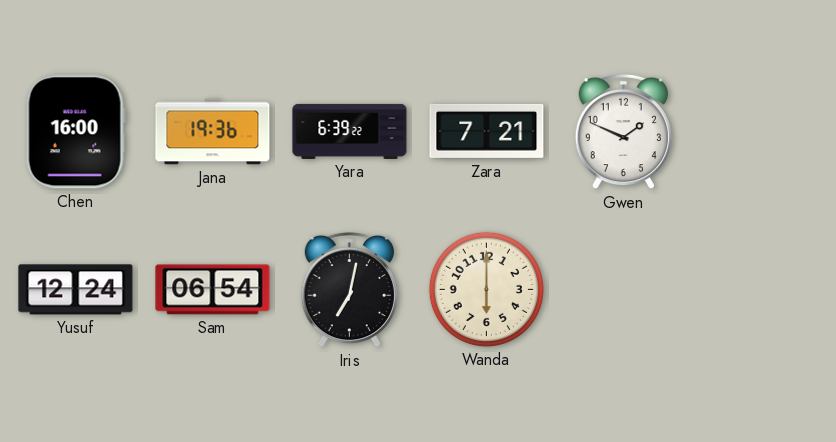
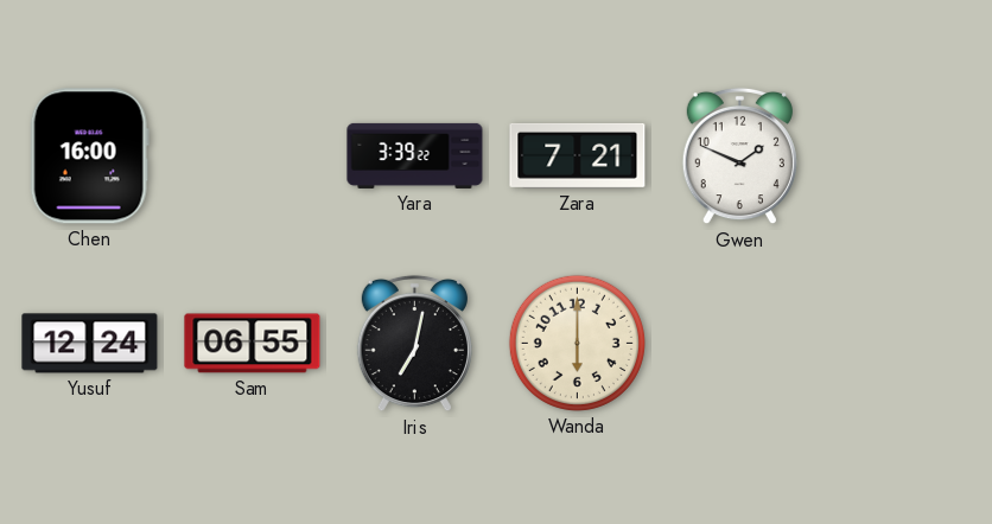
Jana: 19:36 -> none (213, 132)
Yara: 6:39 -> 3:39 (415, 155)
Sam: 06:54 -> 06:55 (253, 344)
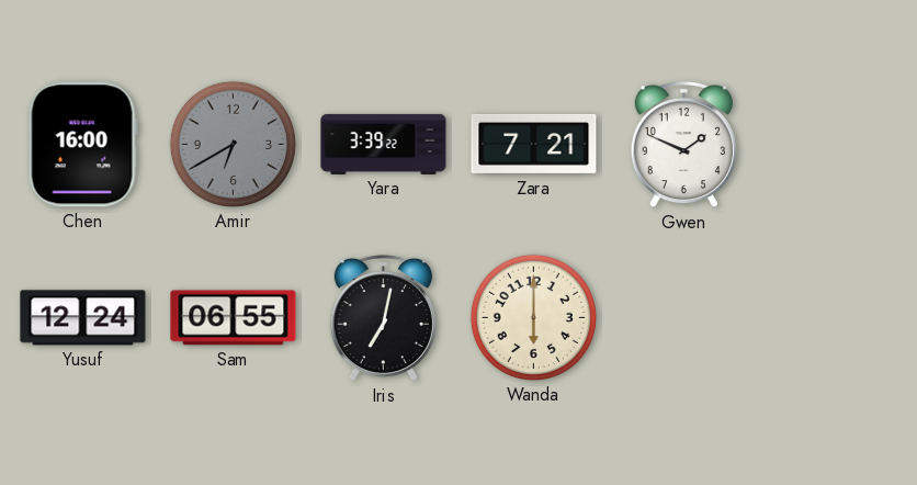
Amir: none -> 6:40 (233, 144)
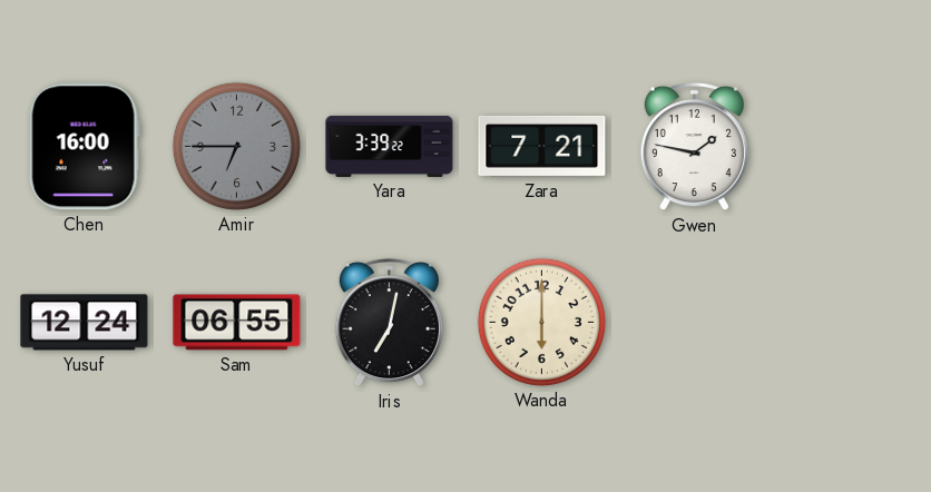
Amir: 6:40 -> 6:45 (236, 146)
Gwen: 1:49 -> 1:47 (694, 147)
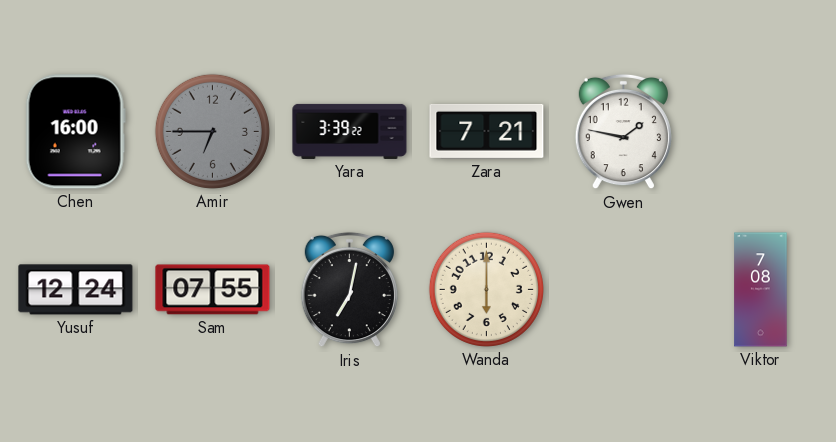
Sam: 06:55 -> 07:55 (213, 290)
Viktor: none -> 7:08 (761, 290)
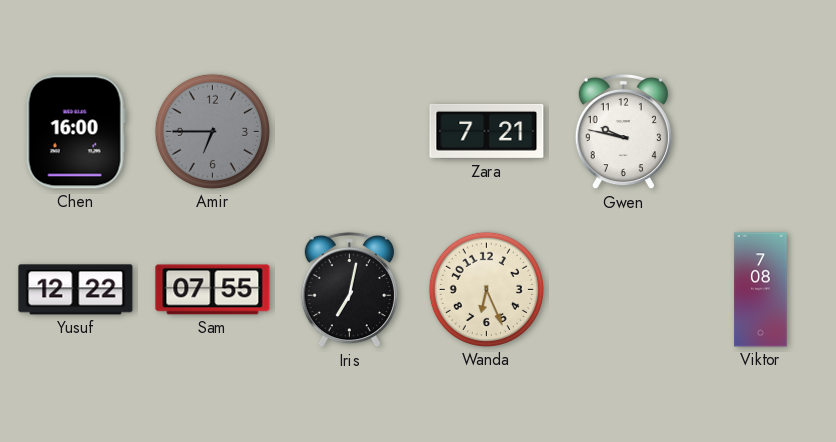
Yara: 3:39 -> none (350, 131)
Gwen: 1:47 -> 9:47 (623, 132)
Yusuf: 12:24 -> 12:22 (76, 290)
Wanda: 6:00 -> 6:26 (486, 289)
